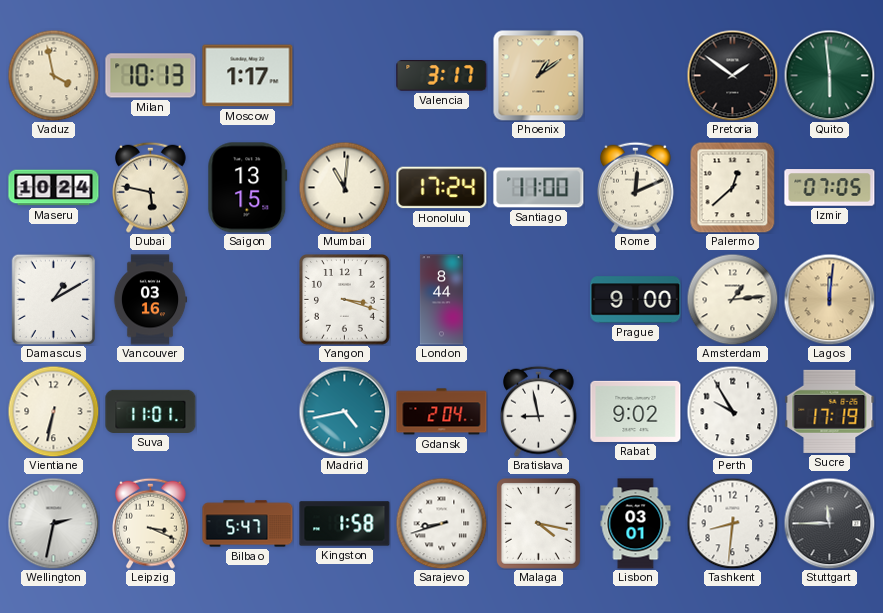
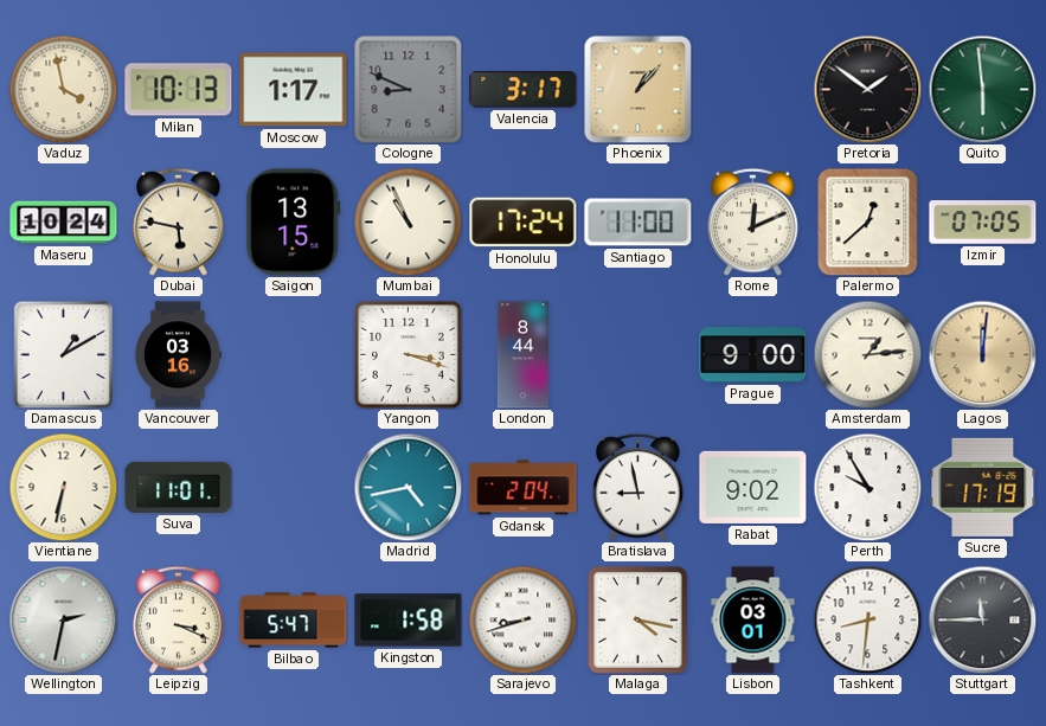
Cologne: none -> 8:49 (409, 90)
Phoenix: 1:09 -> 1:07 (637, 89)
Mumbai: 11:01 -> 10:56 (408, 221)
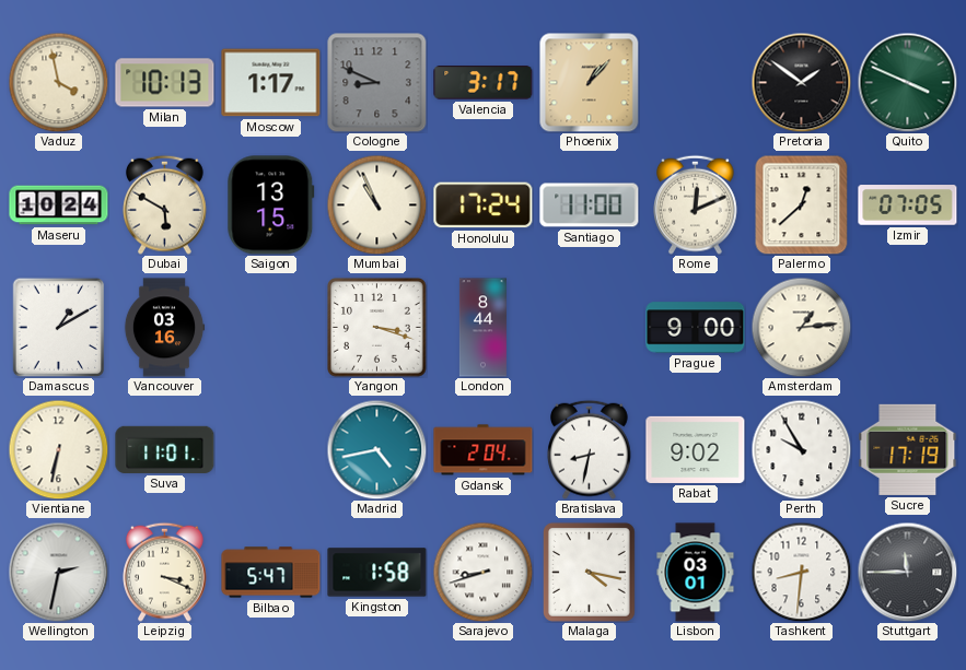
Quito: 5:59 -> 3:49 (907, 82)
Dubai: 5:47 -> 5:50 (165, 204)
Lagos: 12:01 -> none (982, 354)
Bratislava: 8:58 -> 8:32 (590, 449)
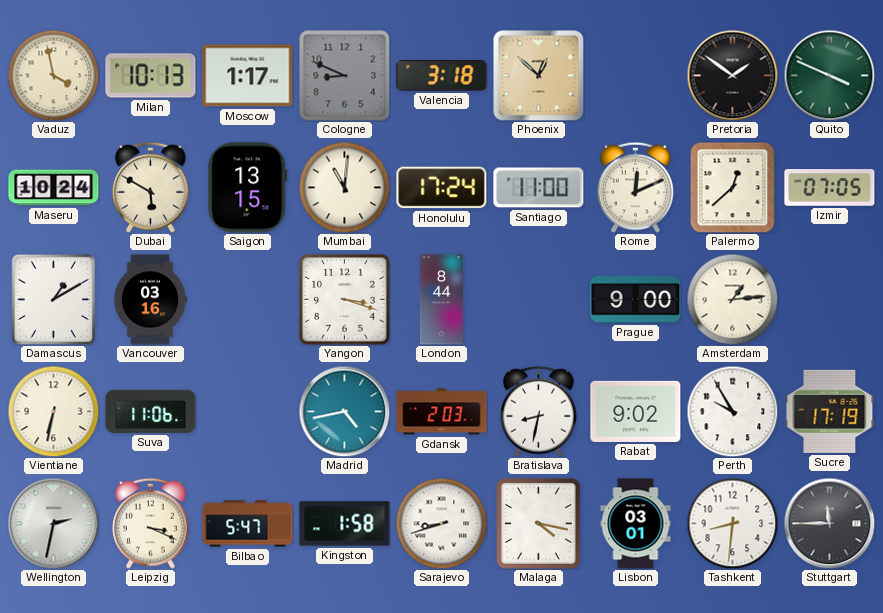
Valencia: 3:17 -> 3:18 (442, 76)
Phoenix: 1:07 -> 12:52 (538, 75)
Mumbai: 10:56 -> 11:01 (344, 187)
Suva: 11:01 -> 11:06 (151, 411)
Gdansk: 2:04 -> 2:03 (442, 412)
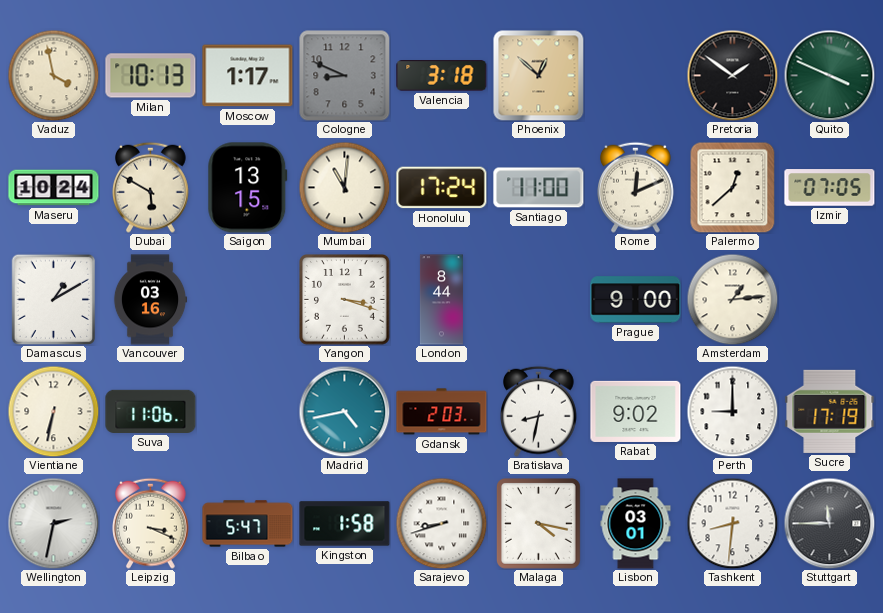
Perth: 9:55 -> 9:00 (732, 411)
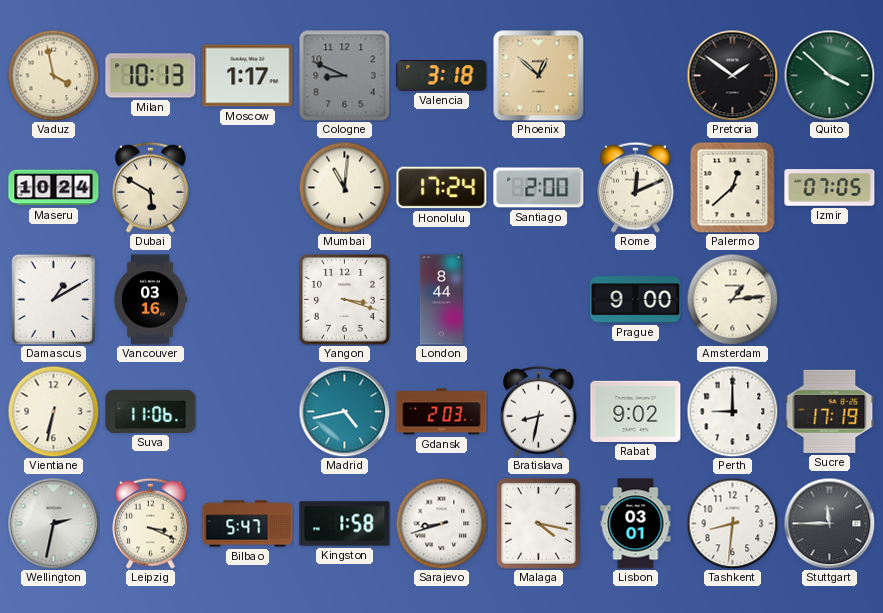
Quito: 3:49 -> 3:52 (829, 75)
Saigon: 13:15 -> none (248, 188)
Santiago: 11:00 -> 2:00 (539, 188)
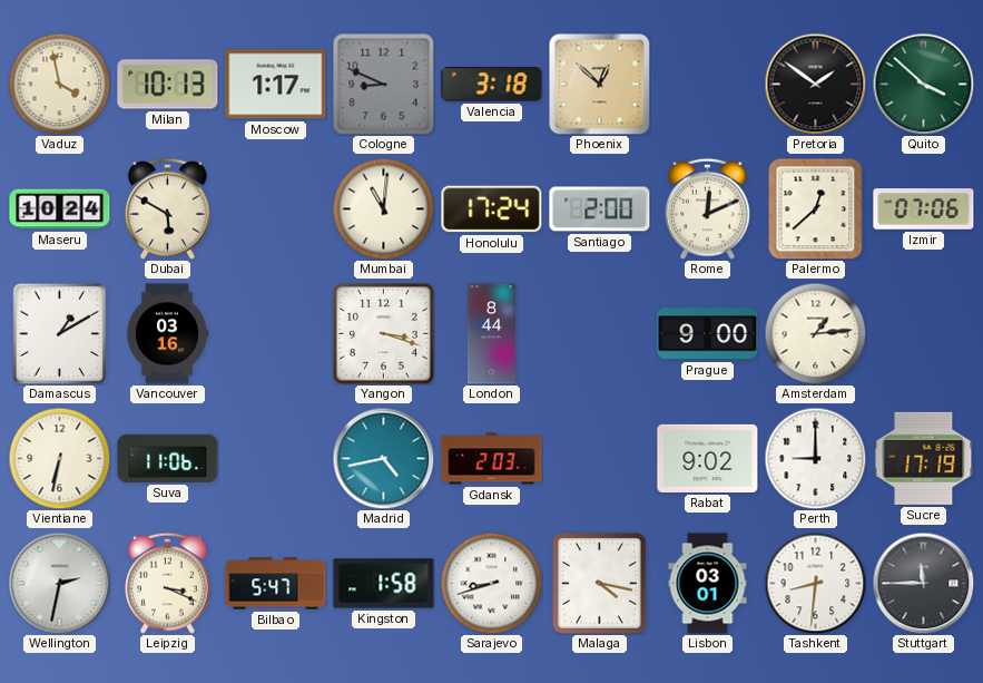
Izmir: 07:05 -> 07:06 (924, 209)
Bratislava: 8:32 -> none (539, 411)
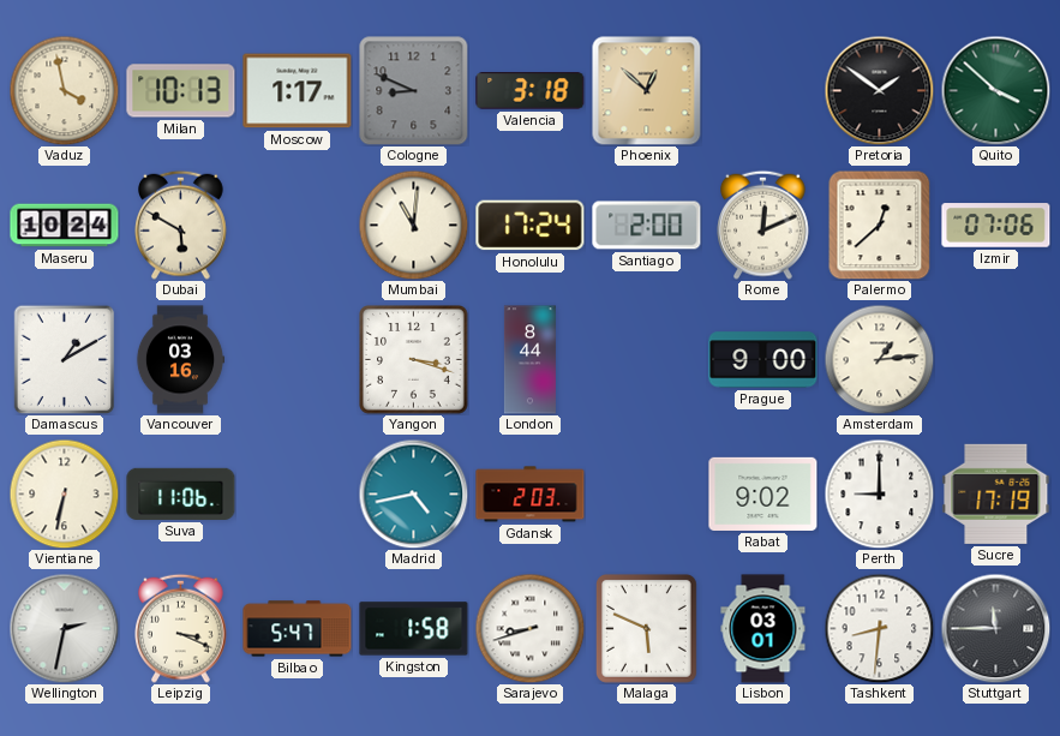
Malaga: 4:17 -> 5:49 (646, 628)
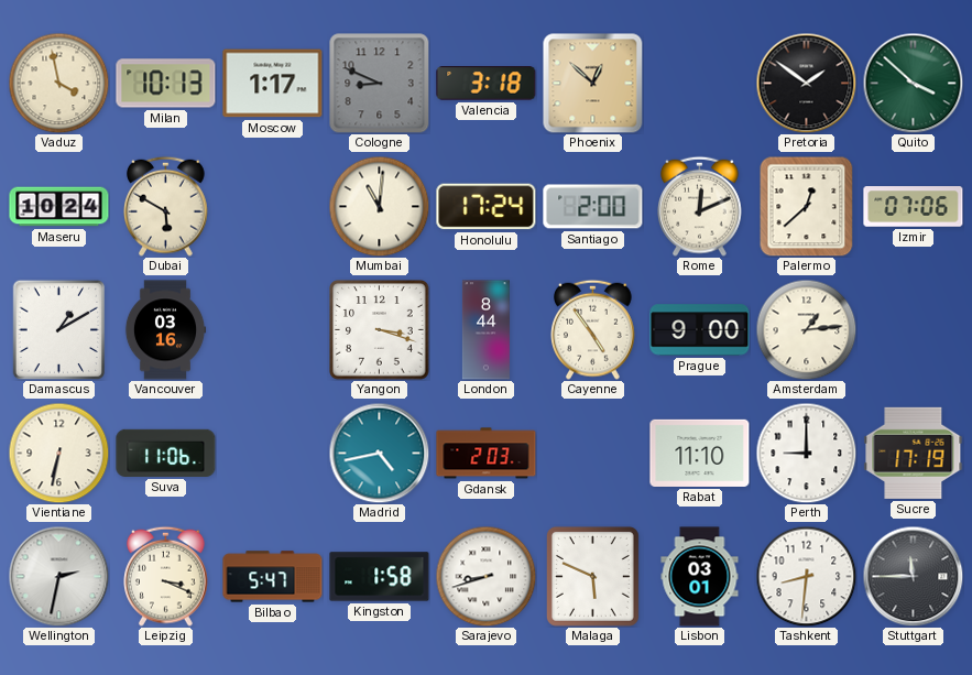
Cayenne: none -> 4:54 (593, 329)
Rabat: 9:02 -> 11:10 (700, 453)
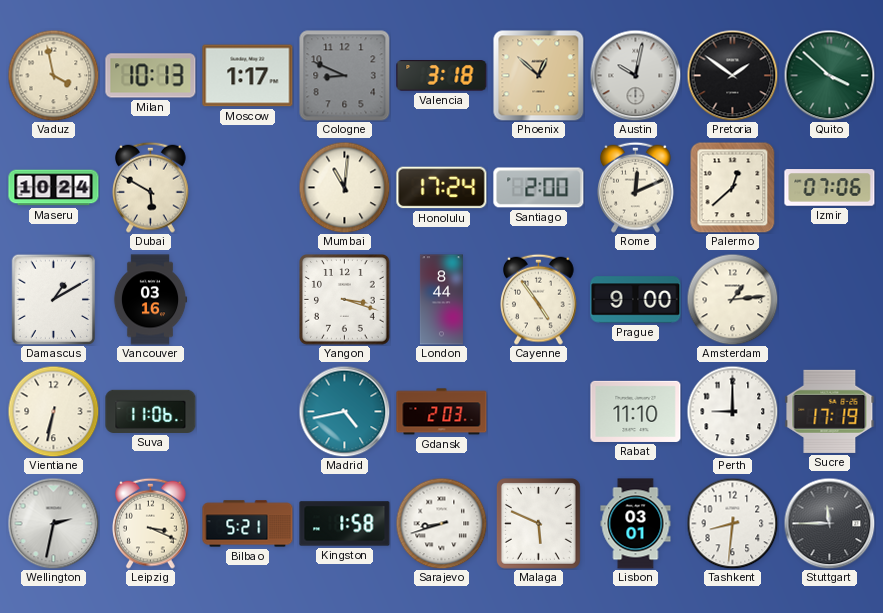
Austin: none -> 10:02 (635, 75)
Bilbao: 5:47 -> 5:21 (248, 524)
